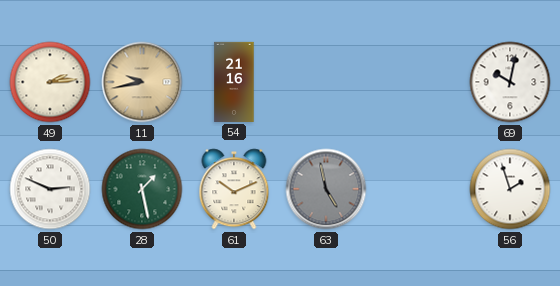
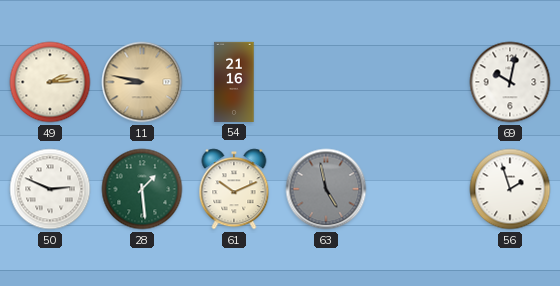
11: 9:43 -> 8:47 (142, 82)
28: 1:28 -> 1:29 (142, 189)
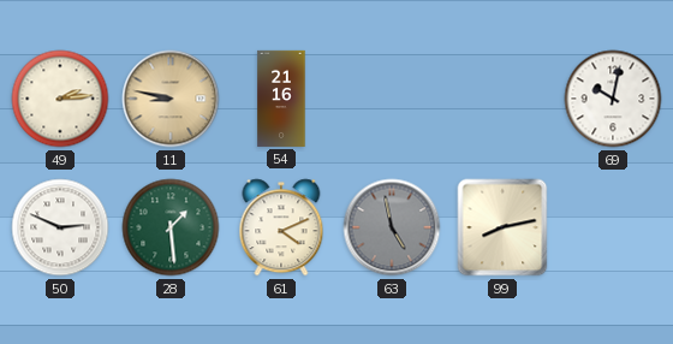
61: 10:11 -> 4:11 (281, 227)
99: none -> 8:13 (502, 227)
56: 1:57 -> none (510, 189)
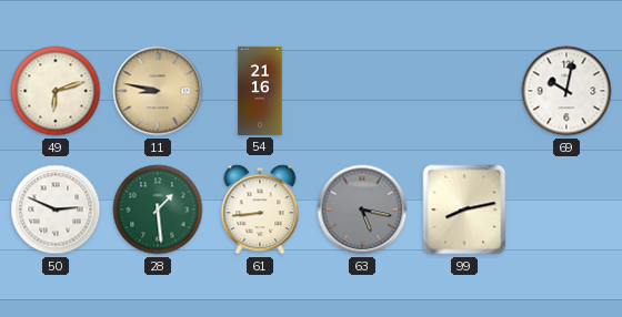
49: 2:14 -> 6:12 (56, 91)
61: 4:11 -> 8:44 (260, 209)
63: 4:58 -> 5:17 (362, 209)
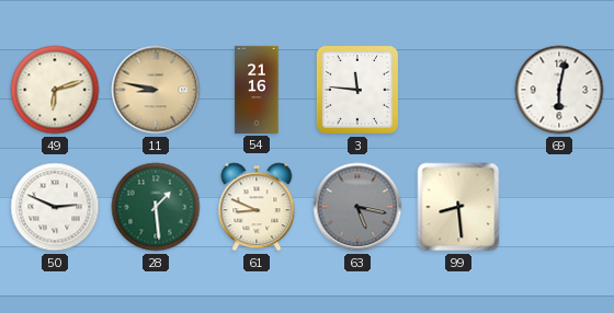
3: none -> 11:46 (357, 90)
69: 10:02 -> 6:02 (559, 90)
61: 8:44 -> 8:49 (257, 207)
99: 8:13 -> 8:29 (458, 207)
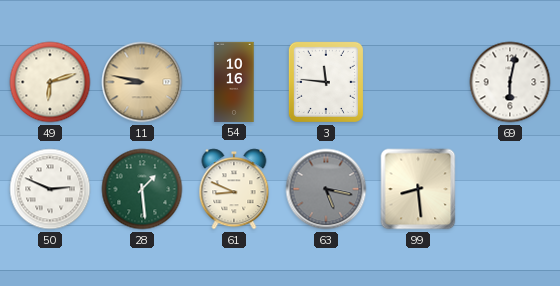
54: 21:16 -> 10:16 (234, 82)
